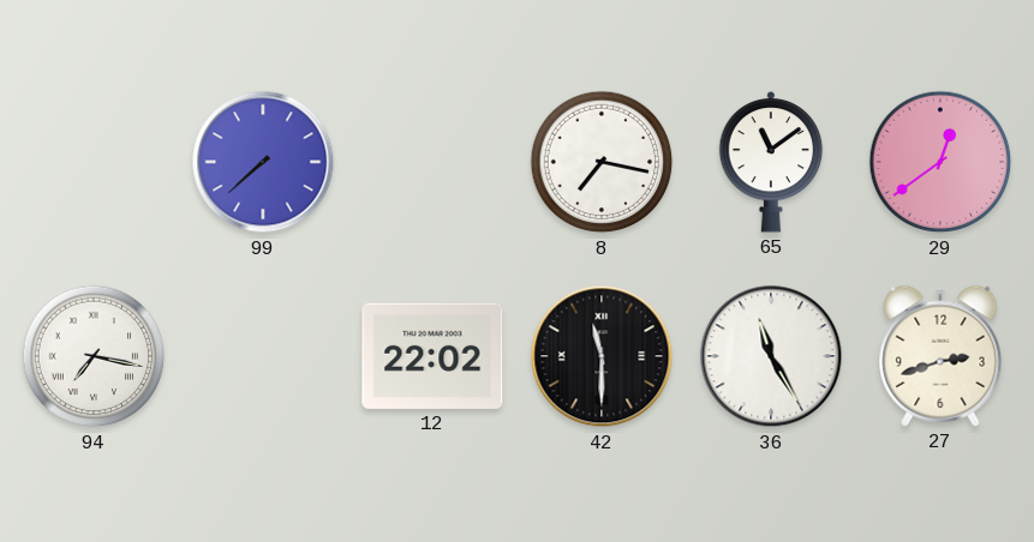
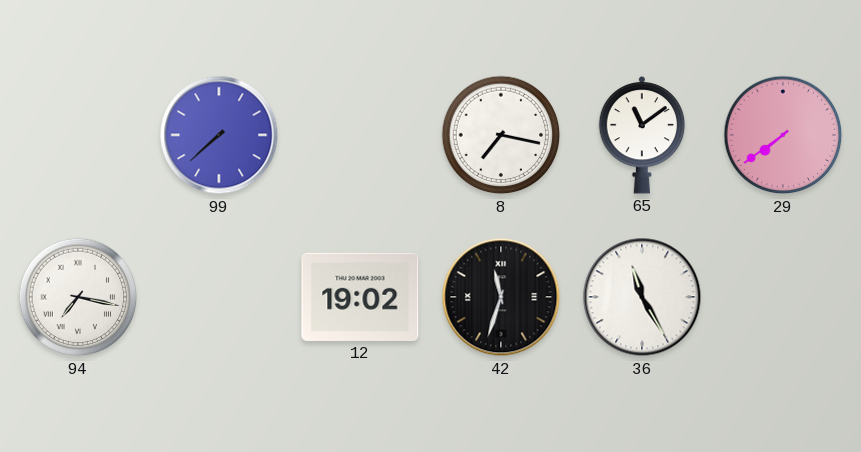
29: 12:39 -> 7:39 (783, 135)
12: 22:02 -> 19:02 (360, 297)
42: 11:30 -> 11:33 (501, 297)
27: 2:42 -> none (940, 356)
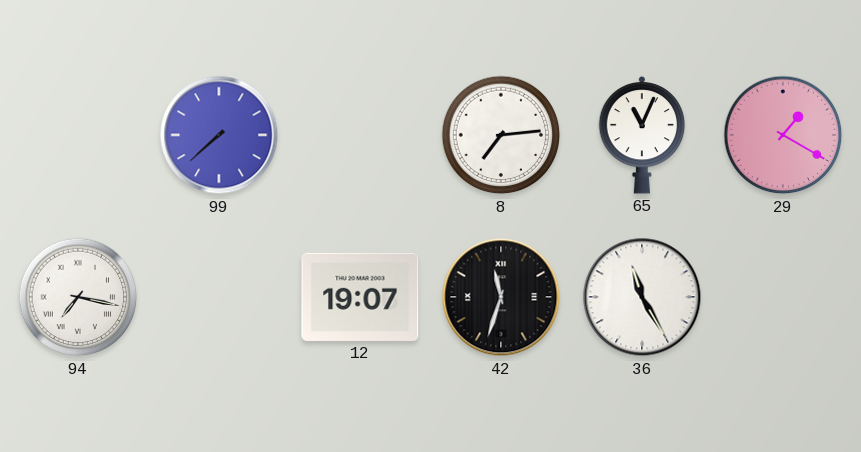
8: 7:17 -> 7:14 (501, 135)
65: 11:09 -> 11:04 (642, 135)
29: 7:39 -> 1:20 (783, 135)
12: 19:02 -> 19:07 (360, 297)
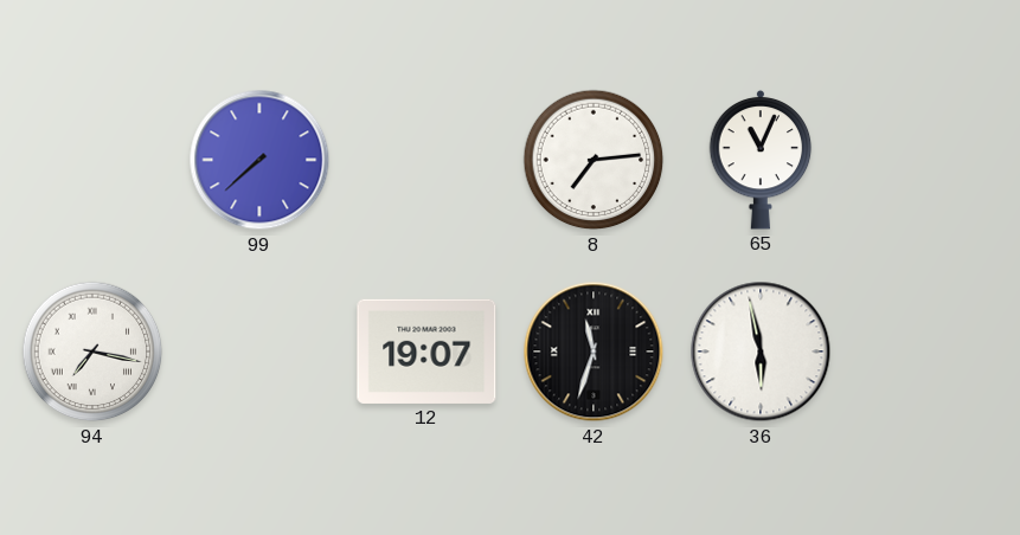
29: 1:20 -> none (783, 135)
36: 11:25 -> 5:58 (761, 352)
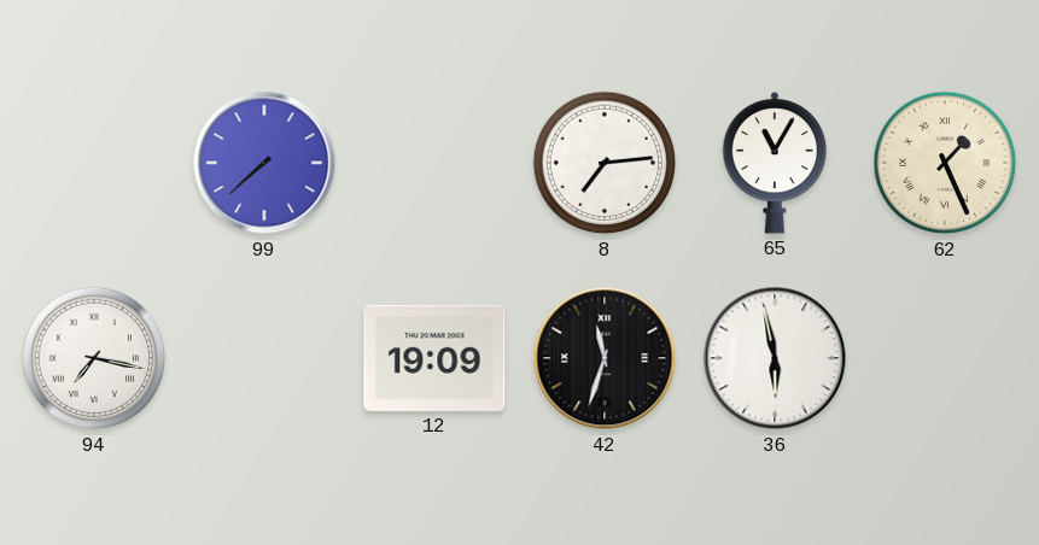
65: 11:04 -> 11:05 (775, 163)
62: none -> 1:26 (945, 163)
12: 19:07 -> 19:09 (434, 358)
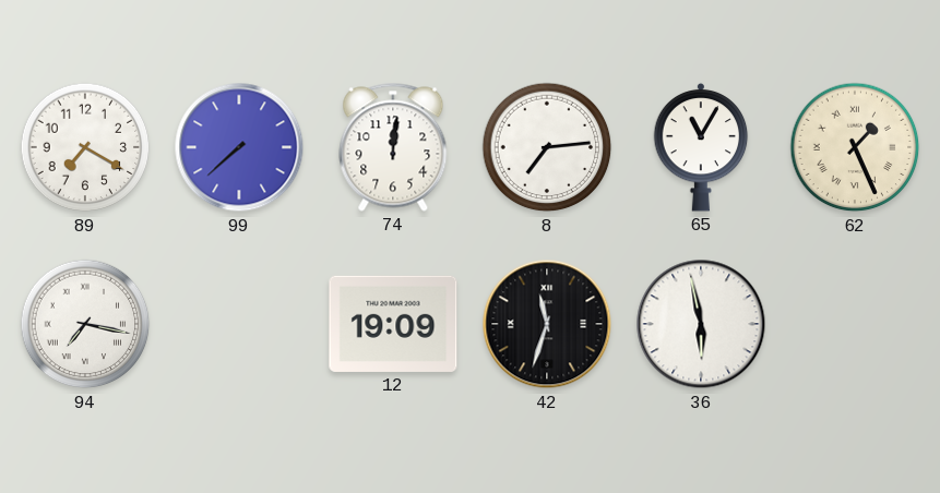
89: none -> 7:20 (85, 147)
74: none -> 12:01 (393, 147)
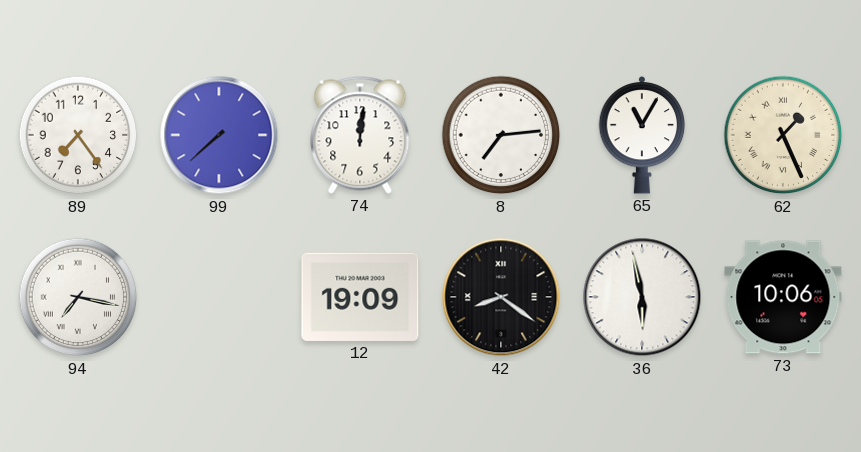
89: 7:20 -> 7:24 (78, 135)
42: 11:33 -> 8:21 (501, 297)
73: none -> 10:06 (783, 297)
